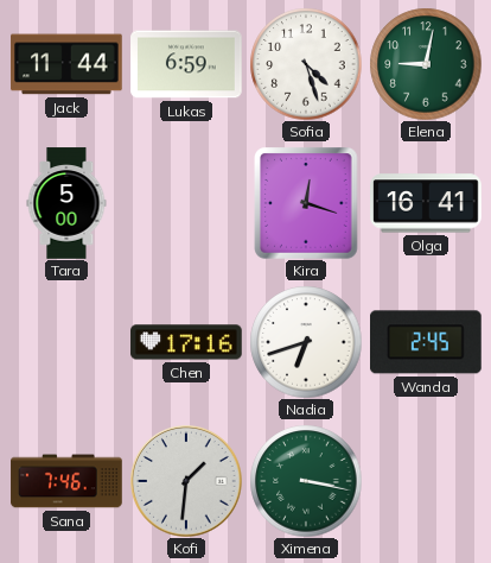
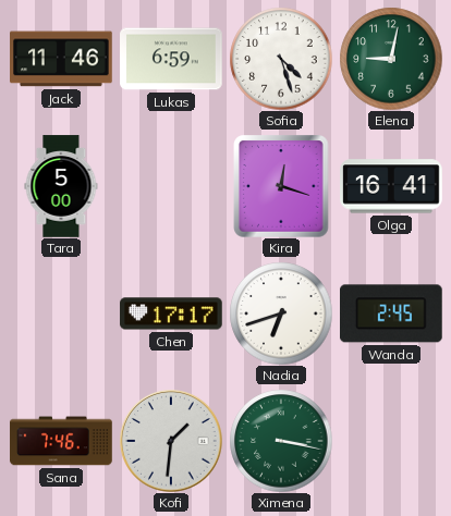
Jack: 11:44 -> 11:46 (61, 59)
Chen: 17:16 -> 17:17 (171, 314)
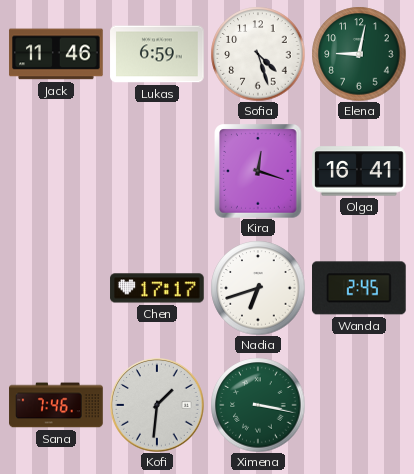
Tara: 5:00 -> none (61, 186)
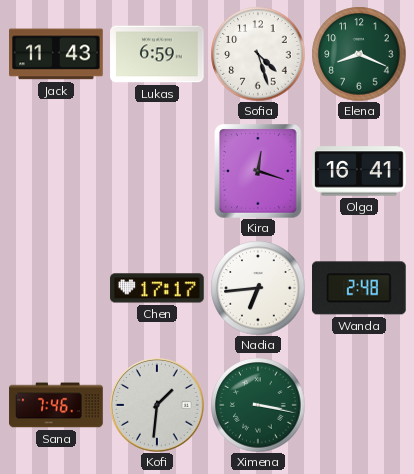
Jack: 11:46 -> 11:43 (56, 54)
Elena: 9:02 -> 8:19 (359, 54)
Nadia: 6:42 -> 6:44 (258, 288)
Wanda: 2:45 -> 2:48 (360, 288)
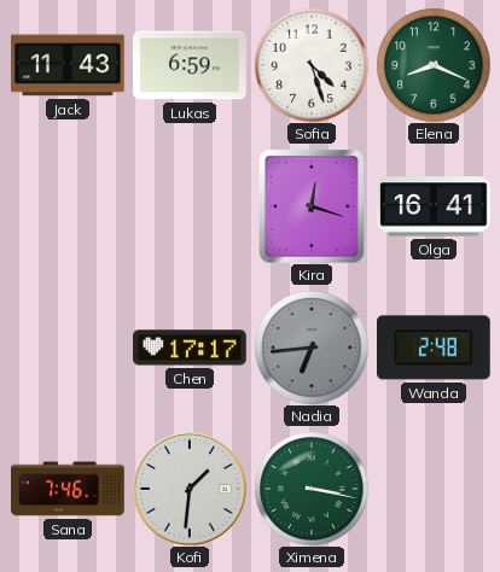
Nadia dial: white -> grey (312, 348)
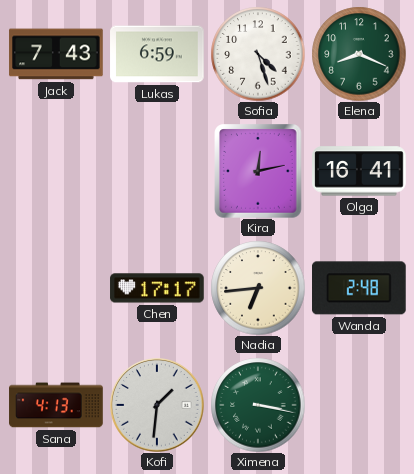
Jack: 11:43 -> 7:43 (56, 54)
Kira: 12:18 -> 12:13 (258, 171)
Nadia dial: grey -> cream (258, 288)
Sana: 7:46 -> 4:13 (56, 405)
